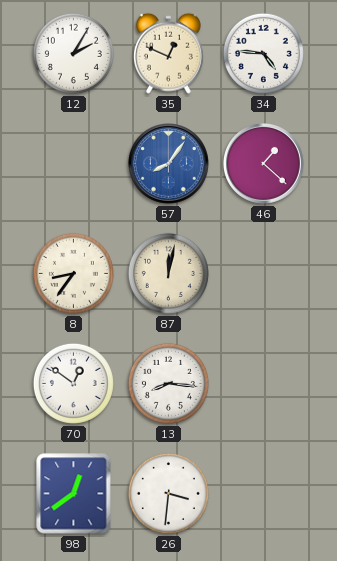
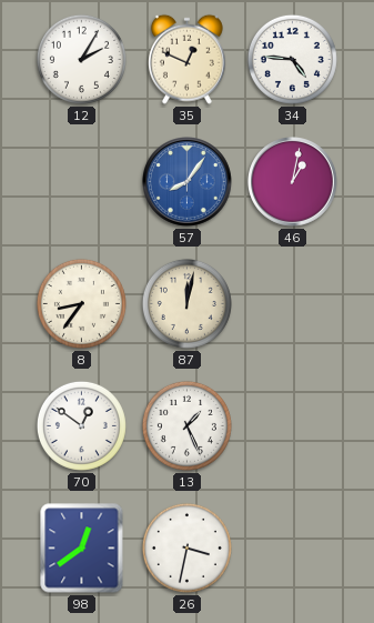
46: 1:22 -> 1:02 (293, 182)
13: 8:16 -> 1:26 (186, 425)
26: 3:31 -> 3:32 (186, 547)
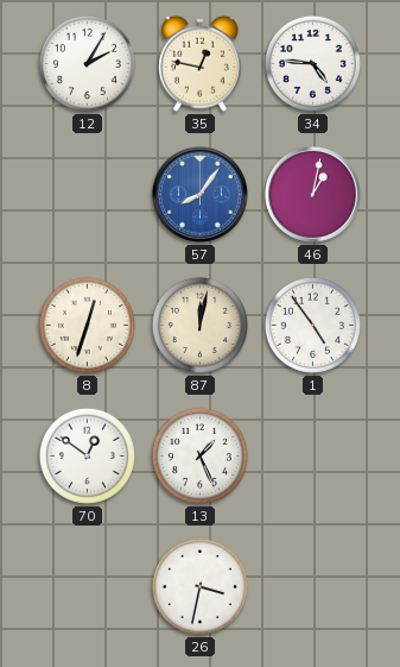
35: 12:49 -> 12:47 (199, 63)
8: 8:36 -> 12:33 (87, 325)
1: none -> 4:54 (312, 325)
98: 12:39 -> none (82, 549)
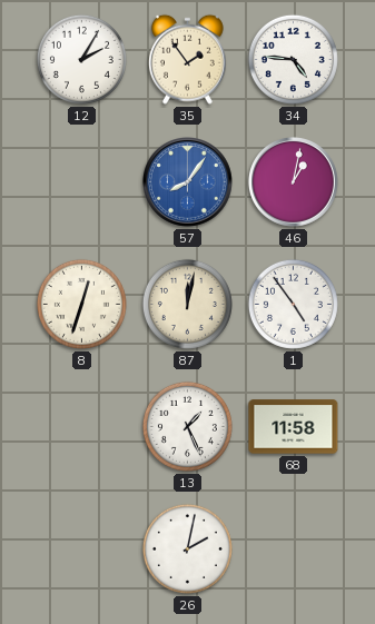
35: 12:47 -> 1:54 (187, 59)
70: 12:51 -> none (87, 455)
68: none -> 11:58 (294, 427)
26: 3:32 -> 2:02 (187, 548)
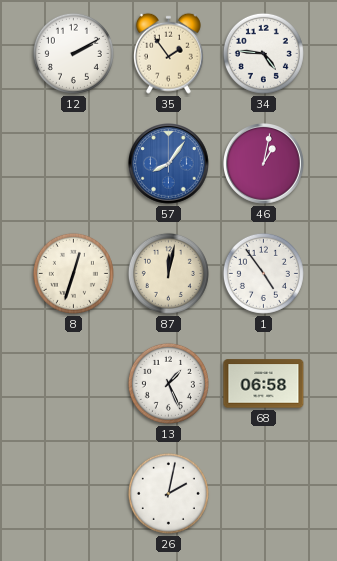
12: 2:05 -> 2:10 (73, 53)
68: 11:58 -> 06:58 (264, 384)
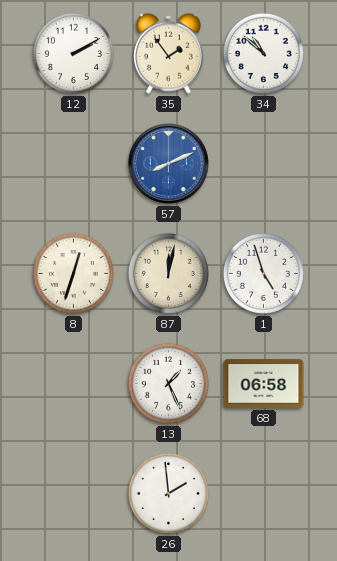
34: 4:46 -> 10:52 (263, 53)
57: 8:06 -> 8:11 (169, 164)
46: 1:02 -> none (264, 164)
1: 4:54 -> 4:57 (263, 273)
26: 2:02 -> 1:59 (168, 493)
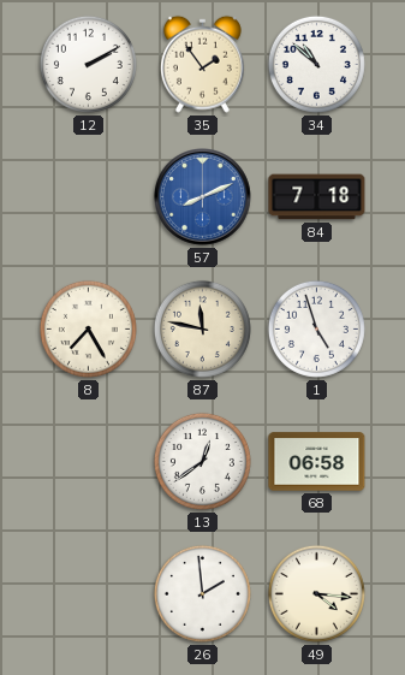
84: none -> 7:18 (317, 197)
8: 12:33 -> 7:25 (88, 328)
87: 12:02 -> 11:47 (202, 328)
13: 1:26 -> 12:39 (202, 461)
49: none -> 4:16 (316, 593)
